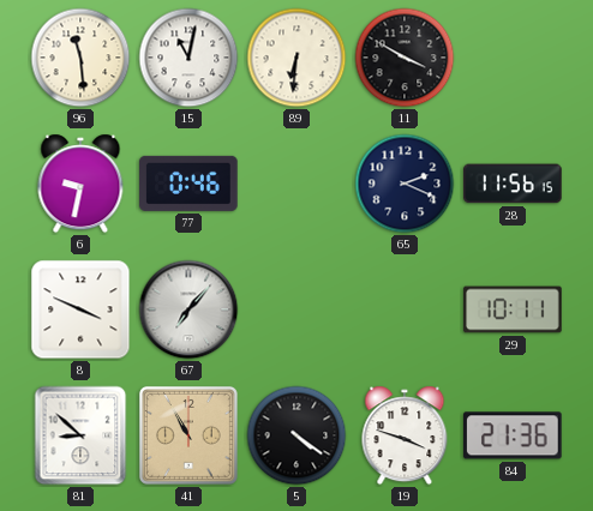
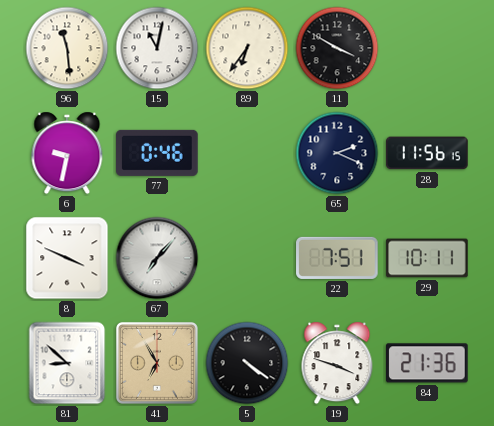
89: 6:31 -> 6:36 (247, 48)
22: none -> 7:51 (337, 258)
41: 10:55 -> 6:55 (157, 363)
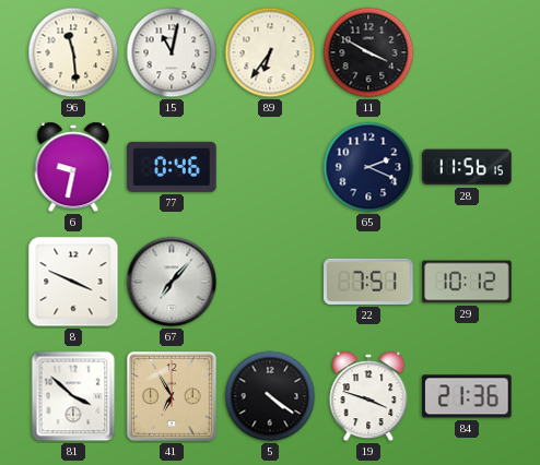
29: 10:11 -> 10:12 (467, 282)
81: 8:52 -> 3:52 (73, 396)
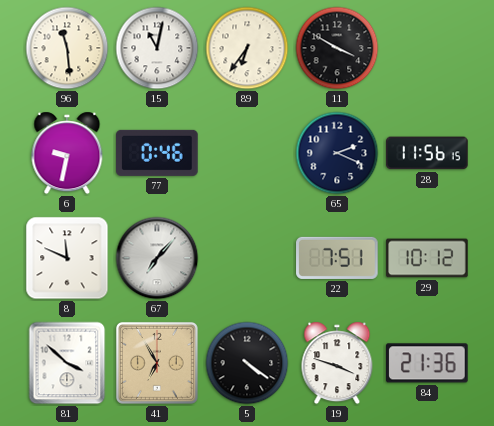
8: 3:49 -> 11:49 (67, 258)
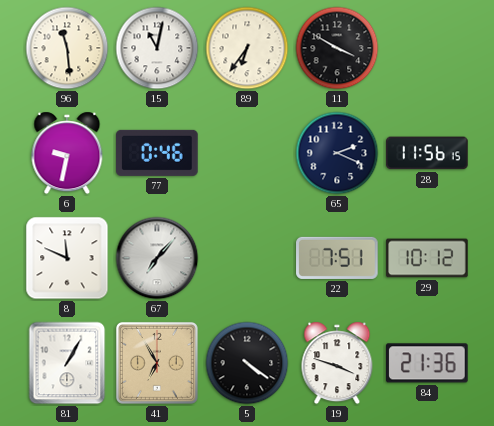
81: 3:52 -> 1:05 (67, 363)
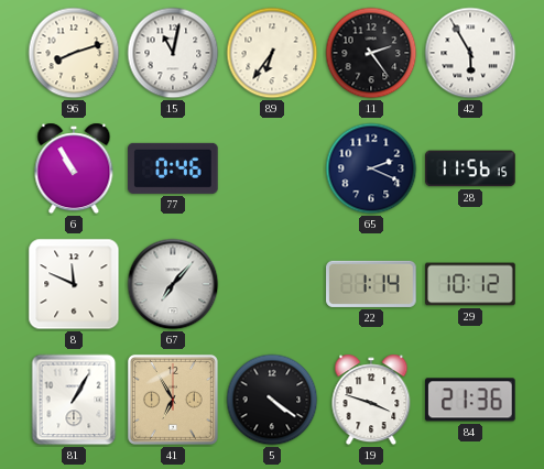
96: 11:29 -> 8:12 (74, 53)
11: 3:50 -> 2:24 (371, 53)
42: none -> 5:55 (470, 53)
6: 9:32 -> 10:55 (74, 168)
22: 7:51 -> 1:14 (371, 284)
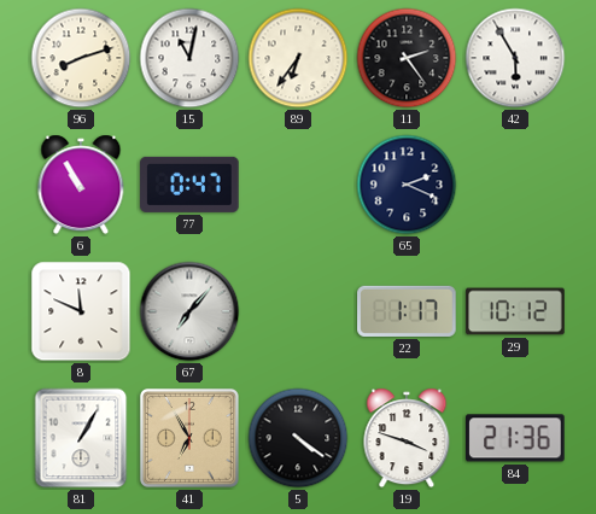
77: 0:46 -> 0:47 (189, 185)
28: 11:56 -> none (470, 168)
22: 1:14 -> 1:17 (407, 311)
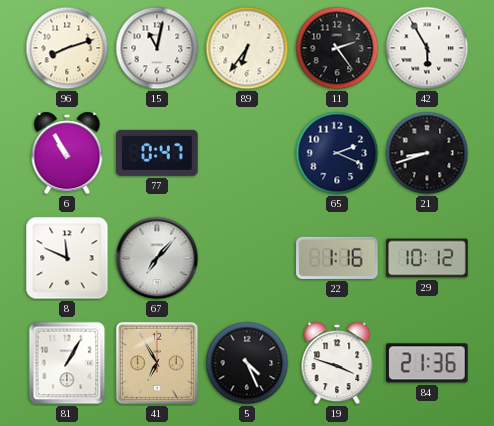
21: none -> 8:42 (427, 153)
22: 1:17 -> 1:16 (337, 258)
5: 4:21 -> 4:26 (247, 363)
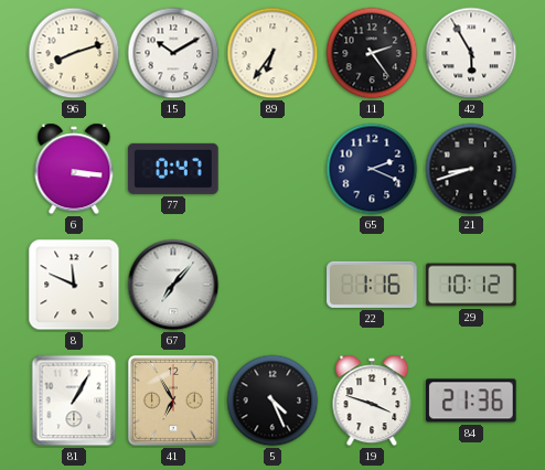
15: 11:02 -> 10:10 (173, 53)
6: 10:55 -> 3:16 (74, 169)
